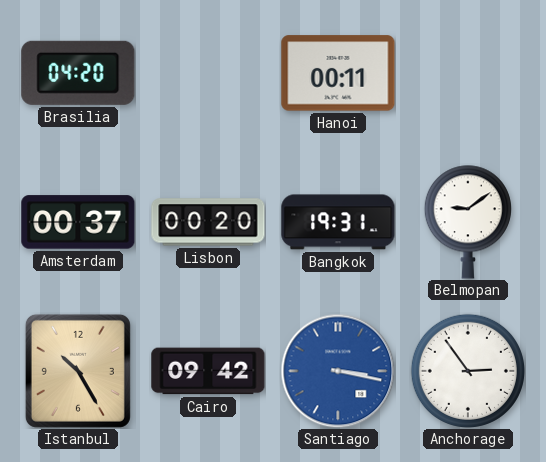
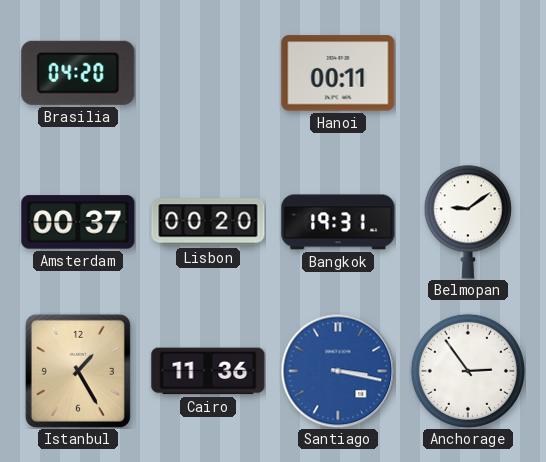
Istanbul: 10:25 -> 1:25 (78, 371)
Cairo: 09:42 -> 11:36 (208, 371)
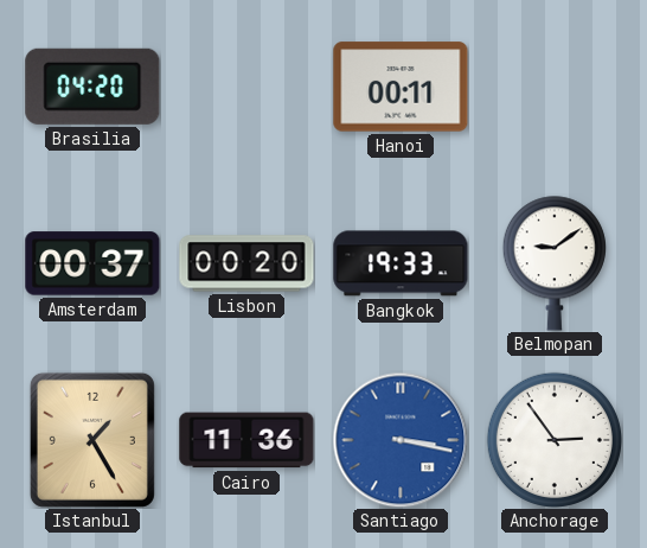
Bangkok: 19:31 -> 19:33 (401, 263)
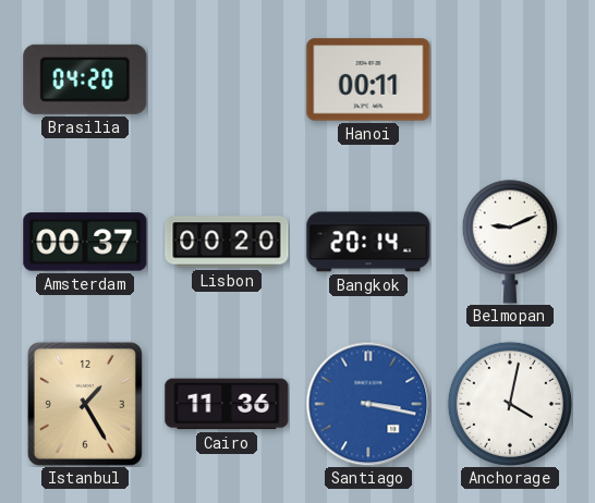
Bangkok: 19:33 -> 20:14 (368, 242)
Belmopan: 9:09 -> 9:11 (510, 242)
Anchorage: 2:54 -> 4:02 (510, 404)
